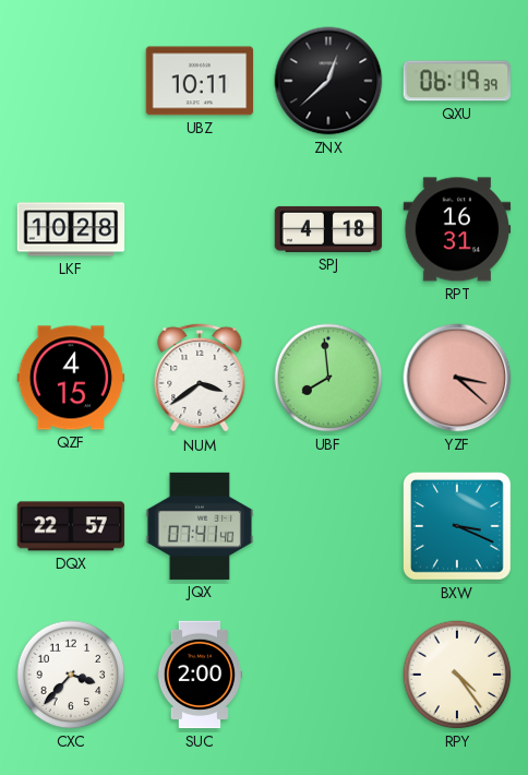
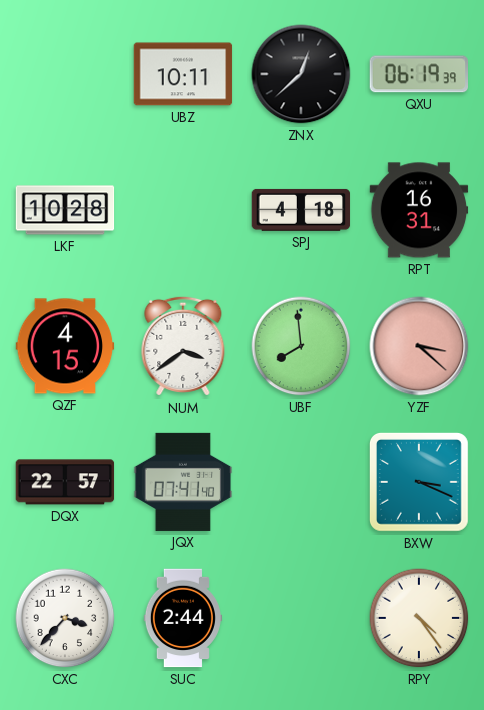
SUC: 2:00 -> 2:44 (183, 618)
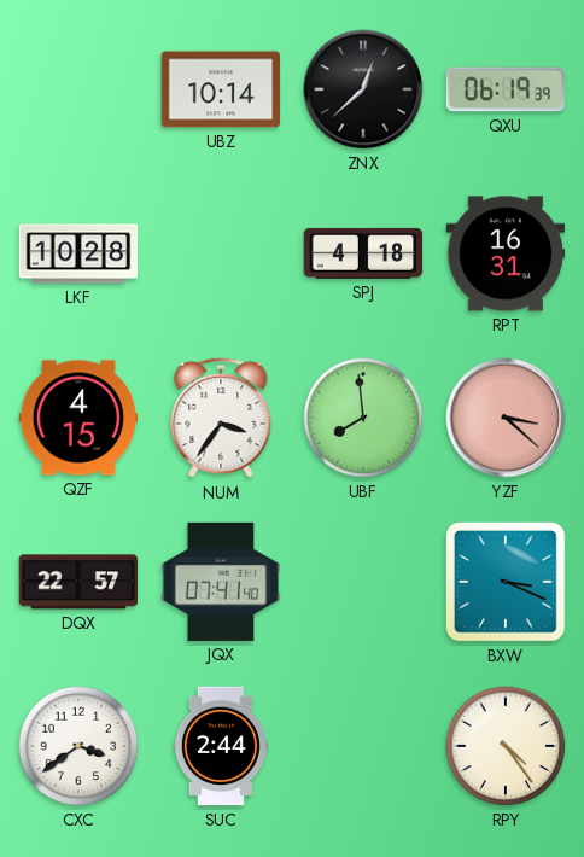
UBZ: 10:11 -> 10:14 (221, 89)
NUM: 3:39 -> 3:36 (221, 418)
CXC: 3:37 -> 3:39 (78, 746)
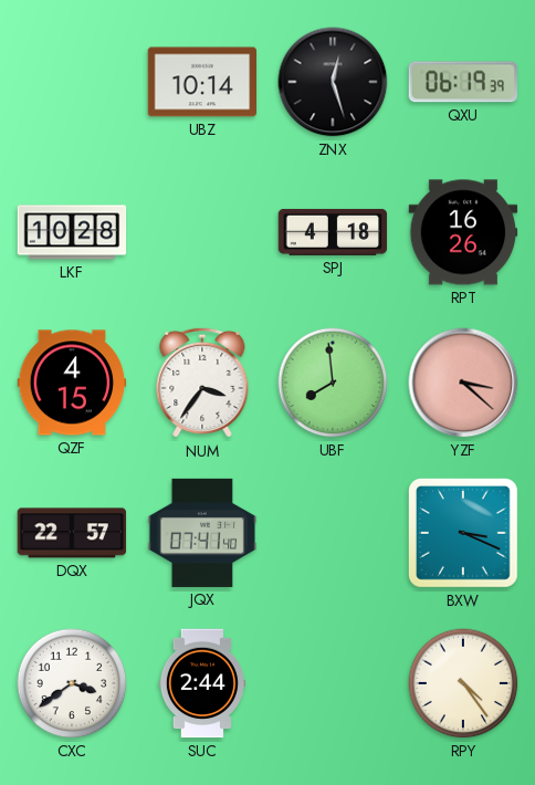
ZNX: 12:38 -> 12:27 (333, 82)
RPT: 16:31 -> 16:26 (463, 232)
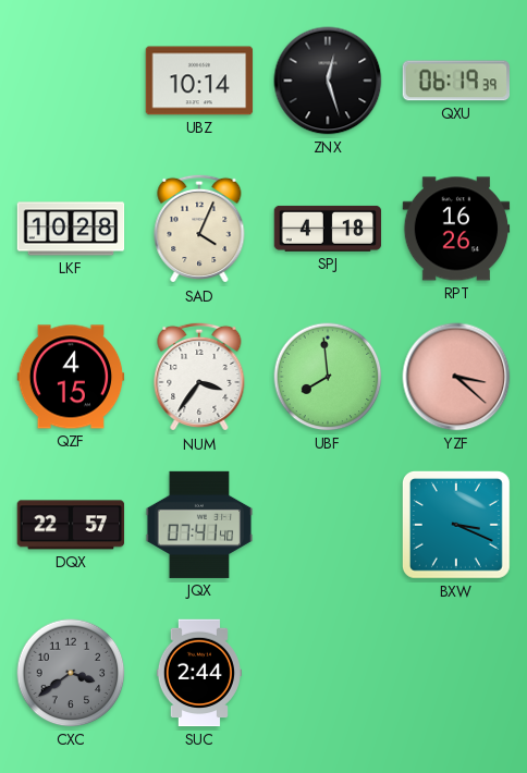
SAD: none -> 4:04 (199, 229)
CXC dial: white -> grey (71, 673)
RPY: 4:24 -> none (463, 683)
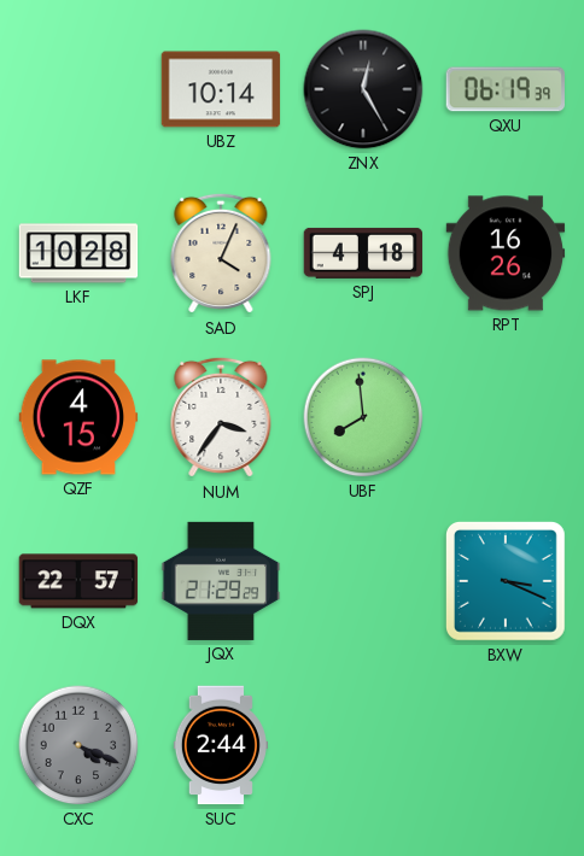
ZNX: 12:27 -> 12:25 (363, 89)
YZF: 3:22 -> none (456, 377)
JQX: 07:41 -> 21:29 (221, 581)
CXC: 3:39 -> 4:19 (78, 745)
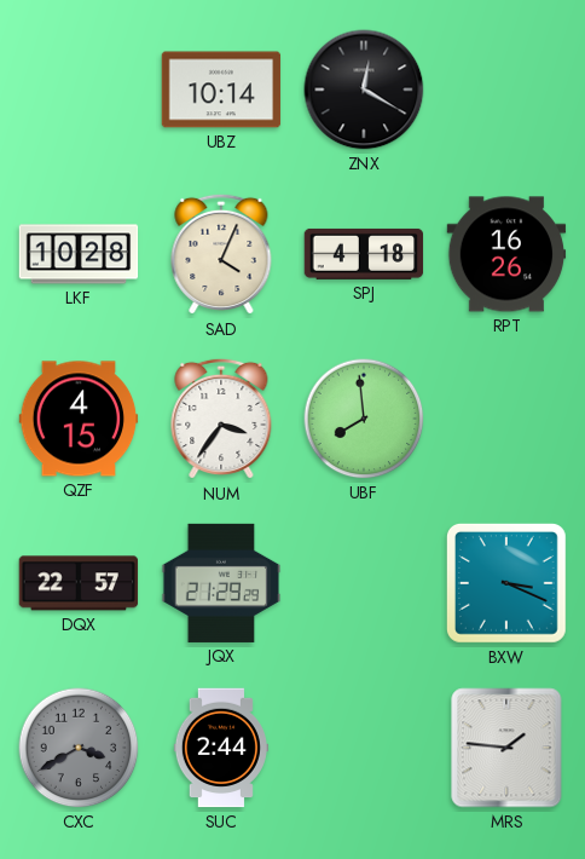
ZNX: 12:25 -> 12:20 (364, 90)
QXU: 06:19 -> none (506, 89)
CXC: 4:19 -> 3:40 (79, 748)
MRS: none -> 1:46 (506, 748)
